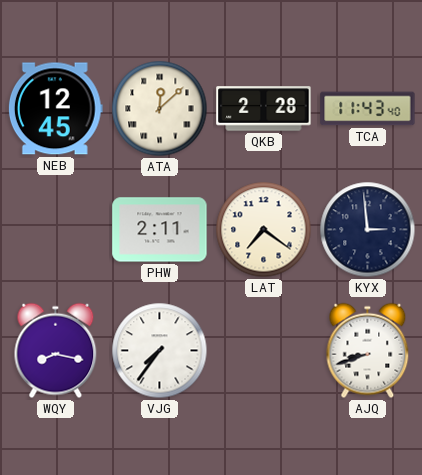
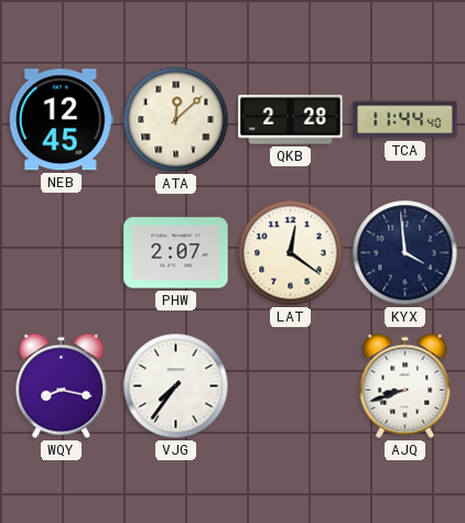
TCA: 11:43 -> 11:44 (405, 120)
PHW: 2:11 -> 2:07 (176, 253)
LAT: 7:21 -> 12:21 (291, 253)
KYX: 2:59 -> 3:59 (405, 253)
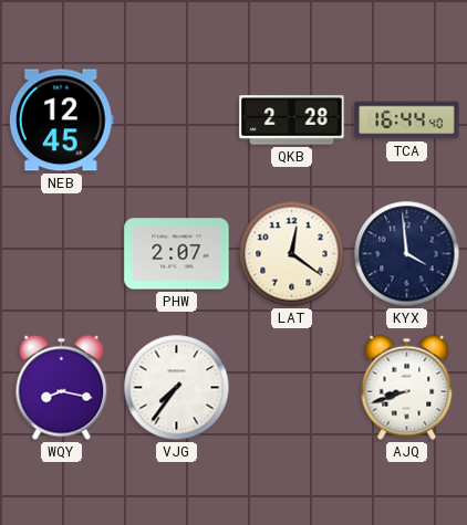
ATA: 12:08 -> none (176, 120)
TCA: 11:44 -> 16:44 (407, 120)
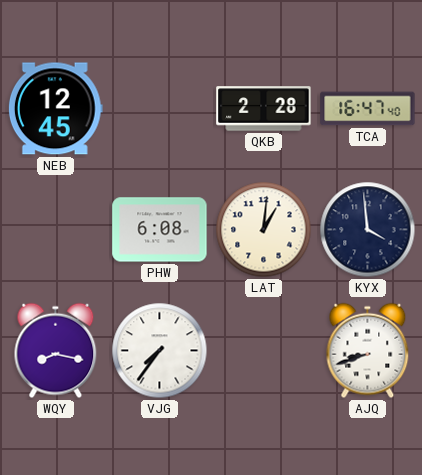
TCA: 16:44 -> 16:47 (368, 109)
PHW: 2:07 -> 6:08 (160, 230)
LAT: 12:21 -> 1:01 (264, 230)
